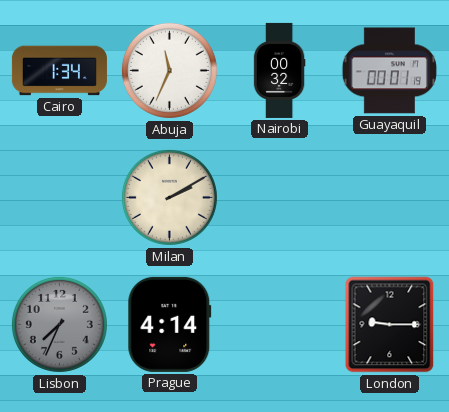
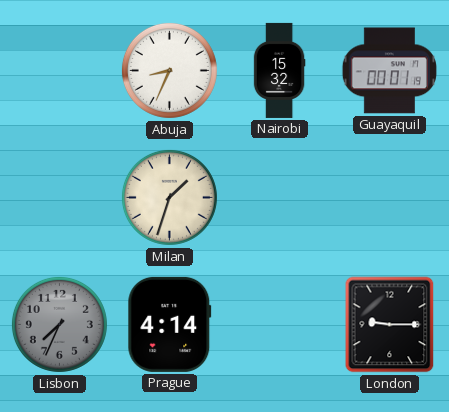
Cairo: 1:34 -> none (59, 71)
Abuja: 11:34 -> 8:34 (169, 70)
Nairobi: 00:32 -> 15:32 (279, 70)
Milan: 2:10 -> 1:33 (169, 197)
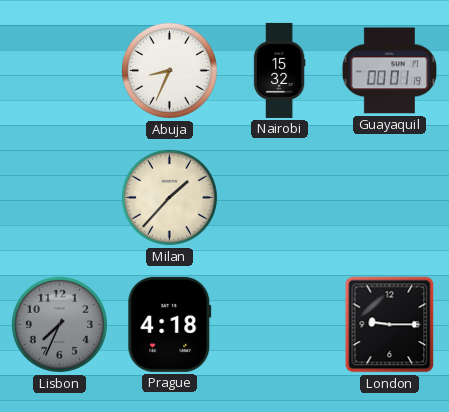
Milan: 1:33 -> 1:37 (169, 197)
Prague: 4:14 -> 4:18 (170, 324)
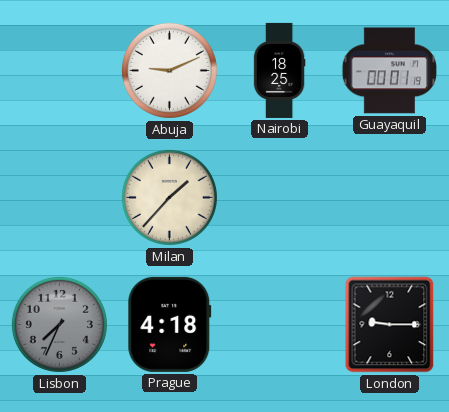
Abuja: 8:34 -> 9:11 (169, 70)
Nairobi: 15:32 -> 18:25 (279, 70)
